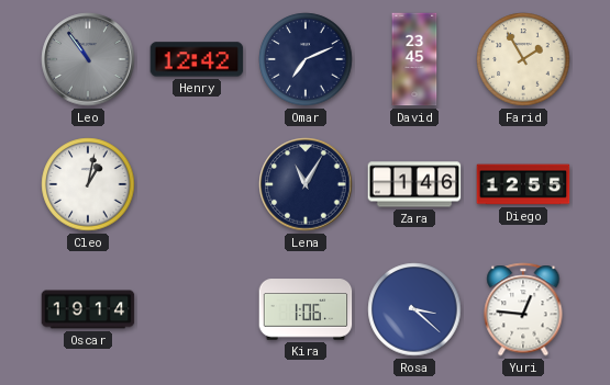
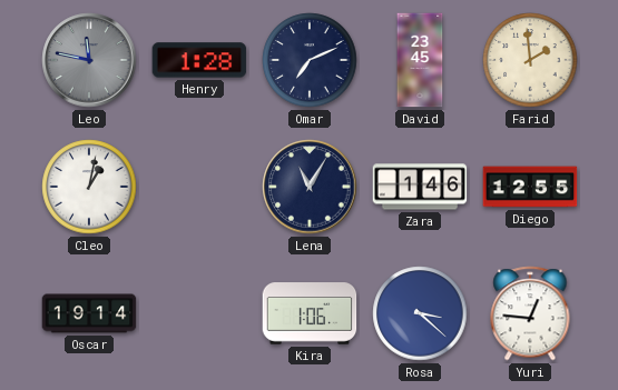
Leo: 10:54 -> 11:47 (89, 60)
Henry: 12:42 -> 1:28 (199, 60)
Farid: 1:55 -> 1:59 (530, 60)
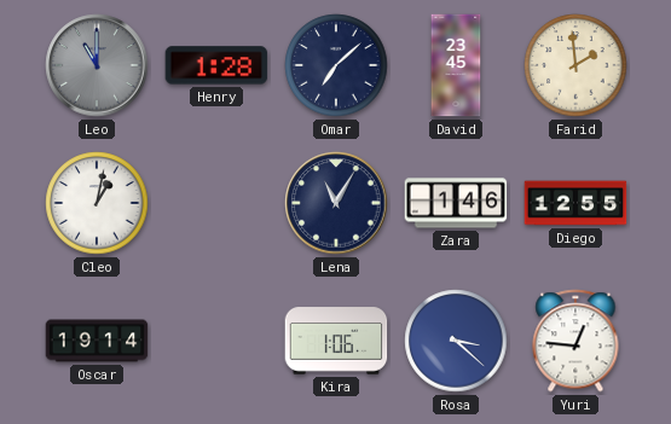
Leo: 11:47 -> 11:00 (97, 65)
Omar: 7:11 -> 7:08 (336, 65)
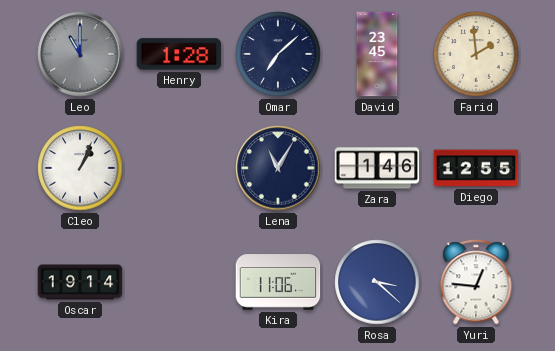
Cleo: 1:02 -> 1:04 (80, 168)
Kira: 1:06 -> 11:06 (278, 282)
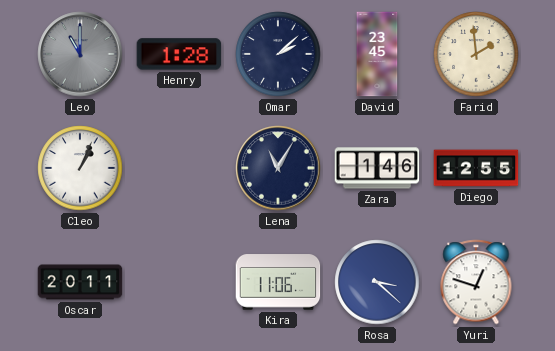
Omar: 7:08 -> 2:08 (278, 54)
Oscar: 19:14 -> 20:11 (80, 282)
Yuri: 12:46 -> 12:48 (476, 282)
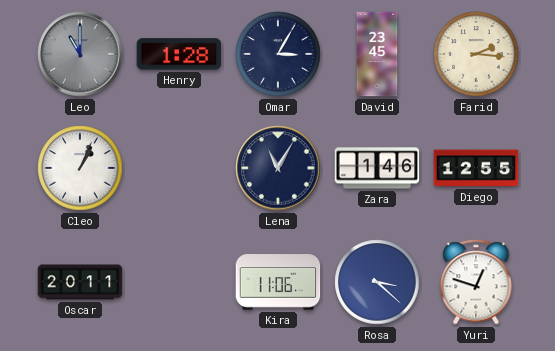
Omar: 2:08 -> 3:05 (278, 54)
Farid: 1:59 -> 2:16 (476, 54)
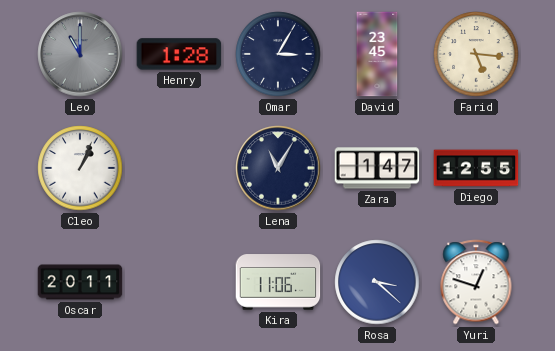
Farid: 2:16 -> 5:16 (476, 54)
Zara: 1:46 -> 1:47 (377, 168)
